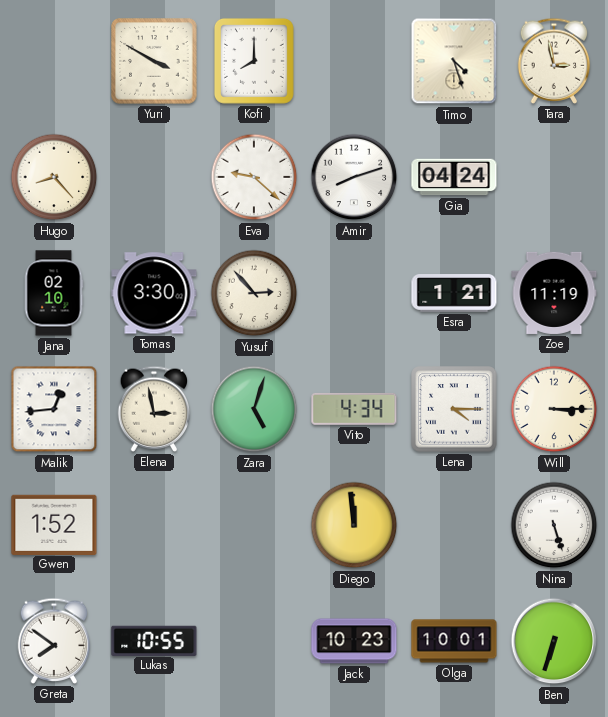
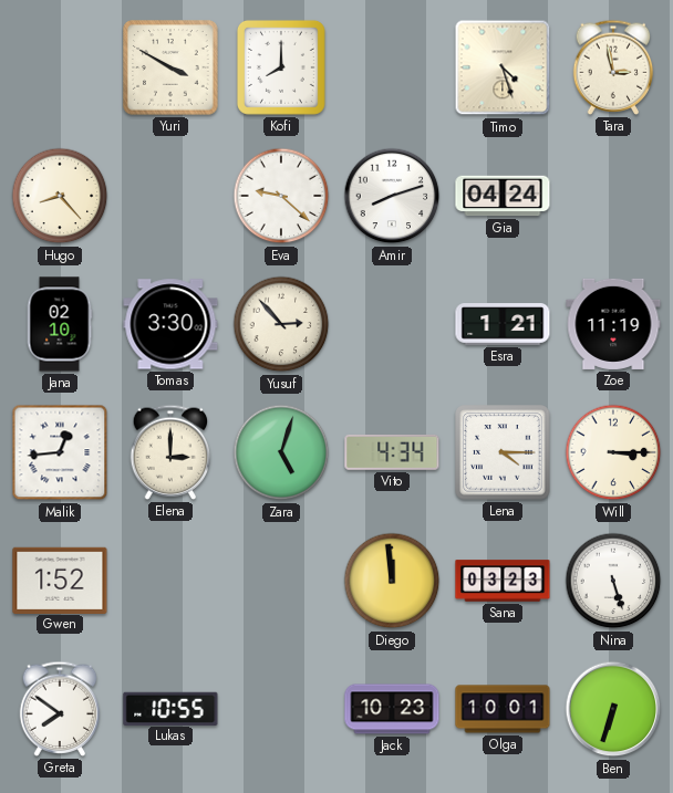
Elena: 2:58 -> 3:00 (170, 452)
Sana: none -> 03:23 (503, 581)
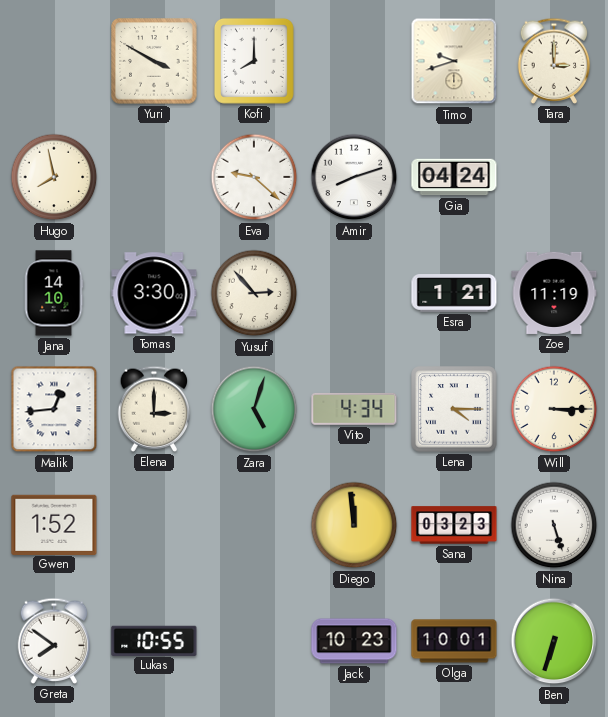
Timo: 4:27 -> 9:42 (454, 61)
Tara: 2:58 -> 3:00 (554, 61)
Hugo: 8:23 -> 7:58 (54, 177)
Jana: 02:10 -> 14:10 (54, 293)
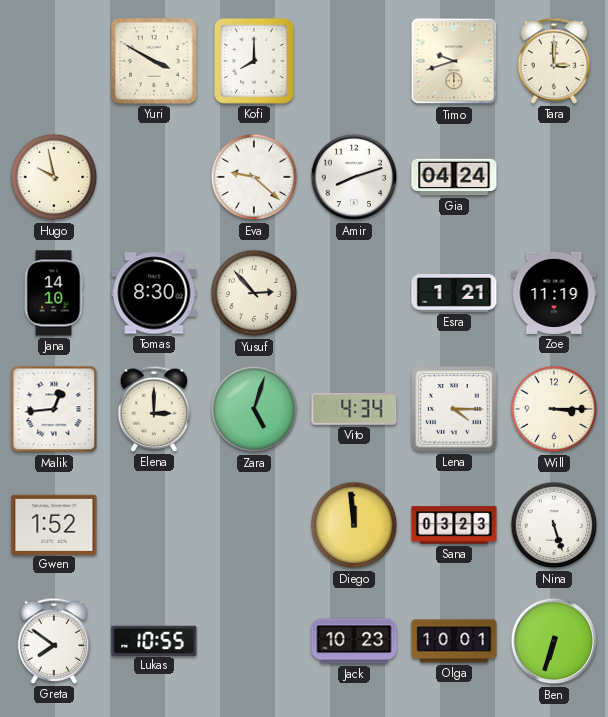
Hugo: 7:58 -> 9:58 (54, 177)
Tomas: 3:30 -> 8:30 (154, 293)
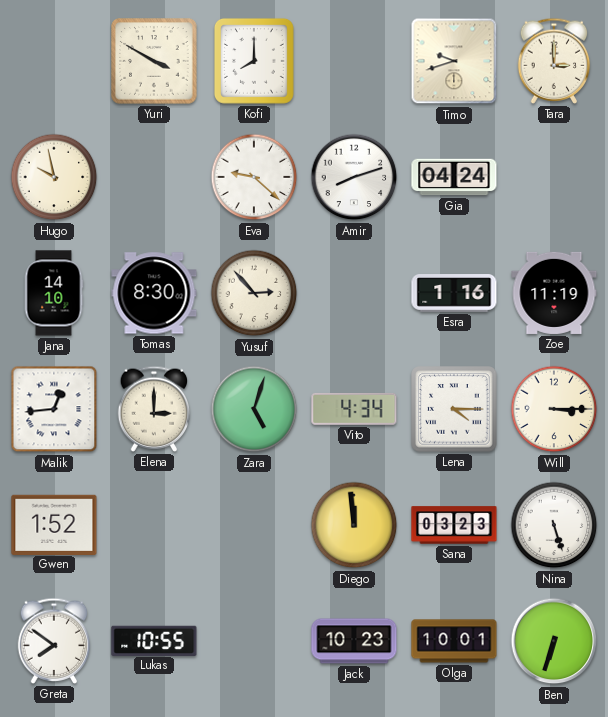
Esra: 1:21 -> 1:16 (454, 293)
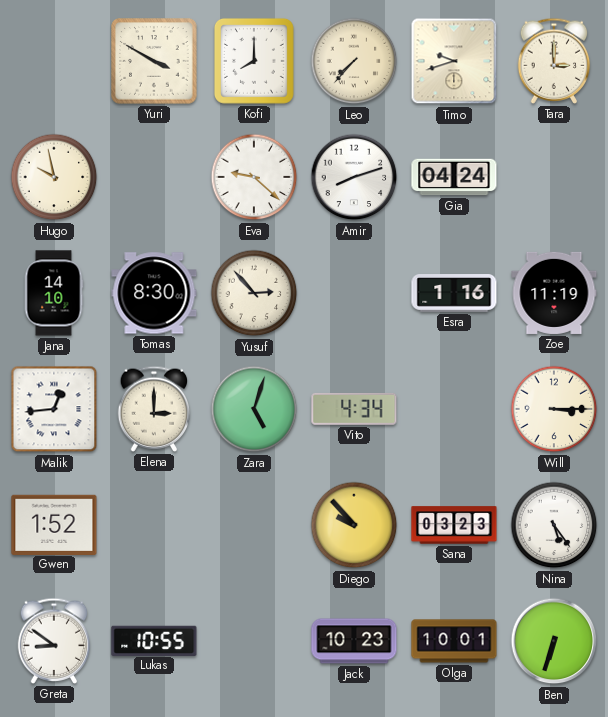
Leo: none -> 7:37 (354, 61)
Lena: 4:15 -> none (454, 409)
Diego: 11:59 -> 9:53 (354, 525)
Nina: 5:27 -> 5:24 (554, 525)
Greta: 7:51 -> 8:51 (54, 641)
